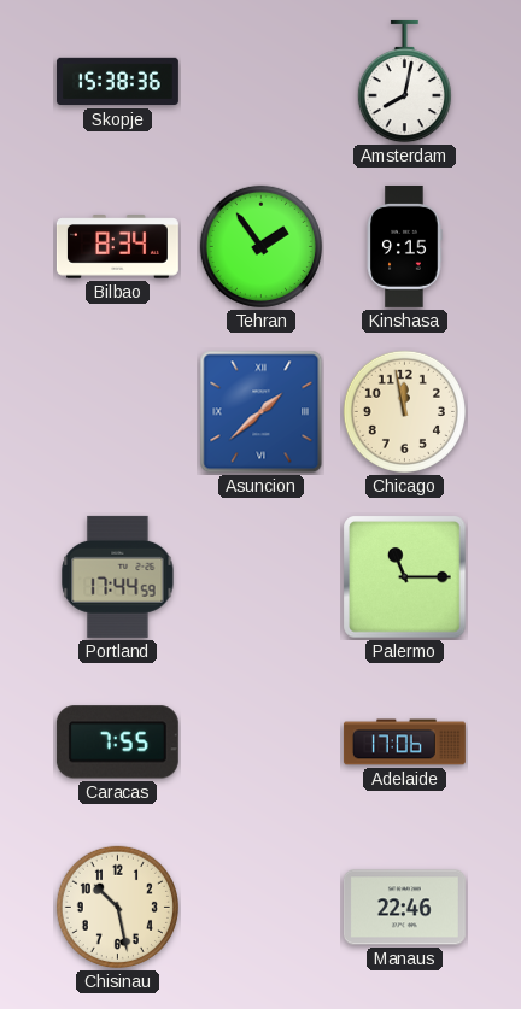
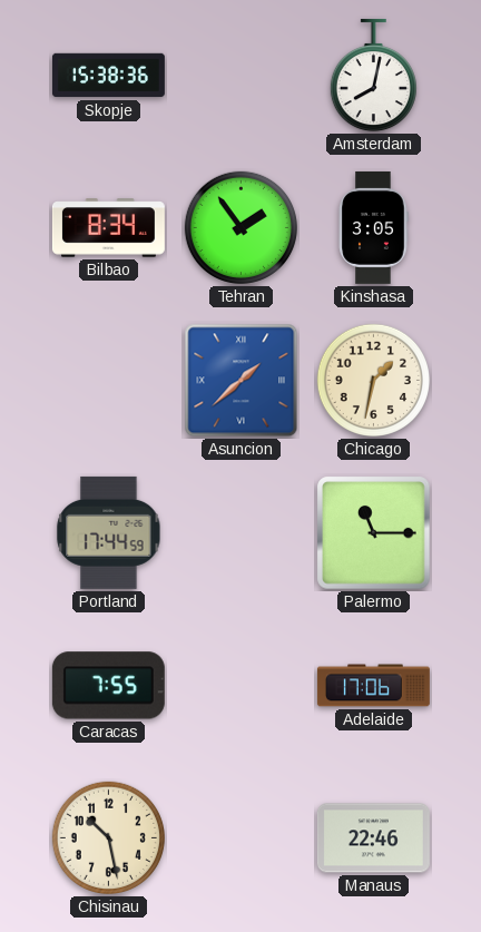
Kinshasa: 9:15 -> 3:05 (373, 227)
Chicago: 11:58 -> 1:32 (373, 380)
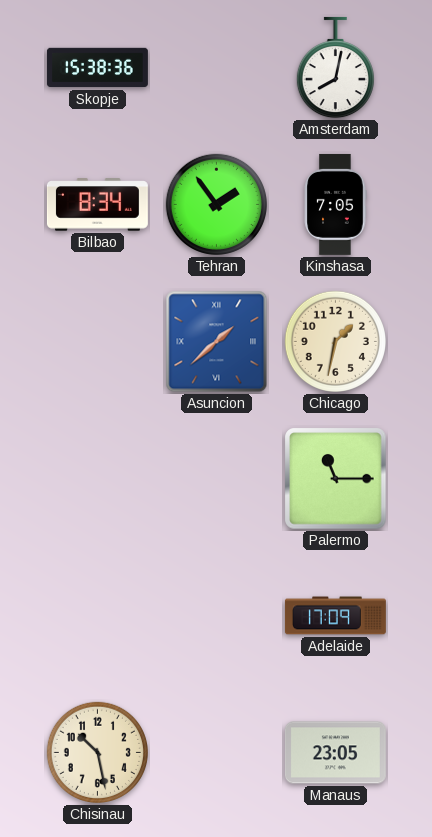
Kinshasa: 3:05 -> 7:05 (335, 204)
Portland: 17:44 -> none (109, 532)
Caracas: 7:55 -> none (108, 686)
Adelaide: 17:06 -> 17:09 (335, 616)
Manaus: 22:46 -> 23:05 (335, 753)
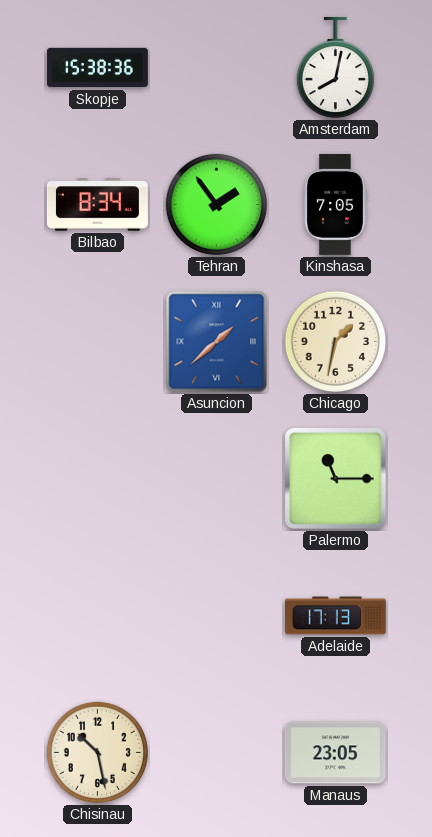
Adelaide: 17:09 -> 17:13 (335, 616)
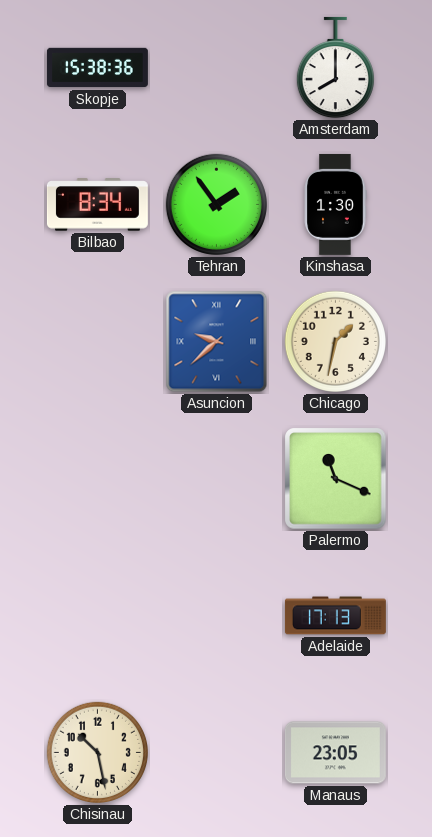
Amsterdam: 8:02 -> 8:00 (335, 68)
Kinshasa: 7:05 -> 1:30 (335, 204)
Asuncion: 1:38 -> 9:38 (217, 342)
Palermo: 11:15 -> 11:19 (336, 479)
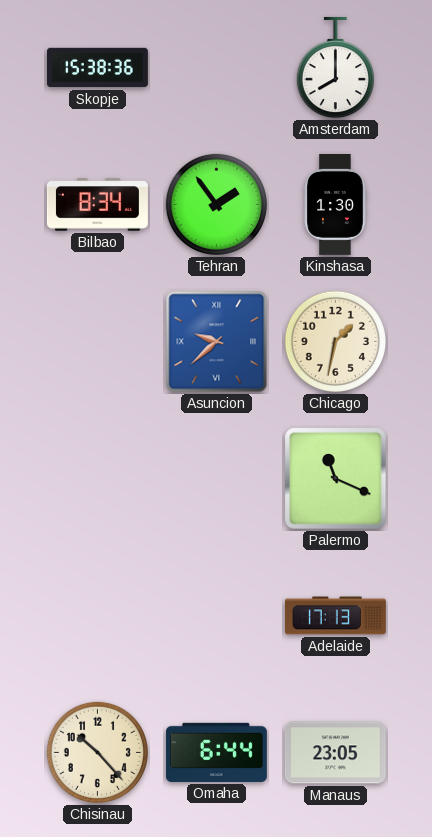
Chisinau: 10:28 -> 10:23 (97, 752)
Omaha: none -> 6:44 (216, 752)
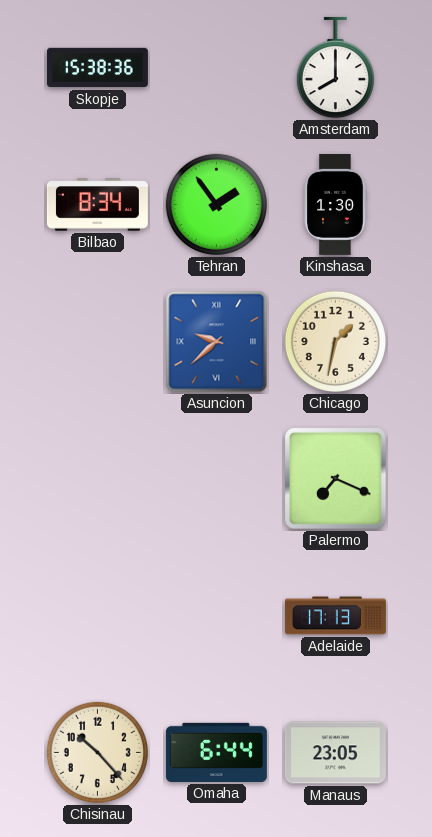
Palermo: 11:19 -> 7:19 (336, 479)
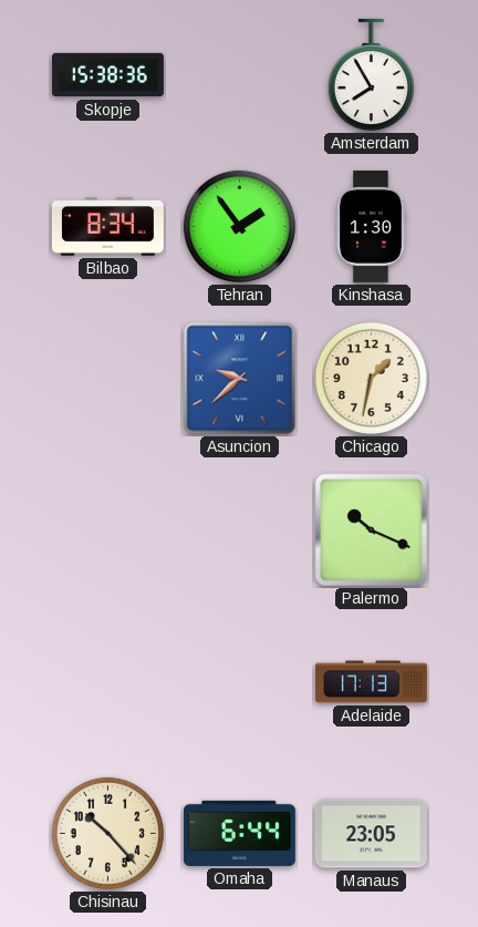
Amsterdam: 8:00 -> 7:55 (371, 75)
Palermo: 7:19 -> 10:19 (372, 531)
